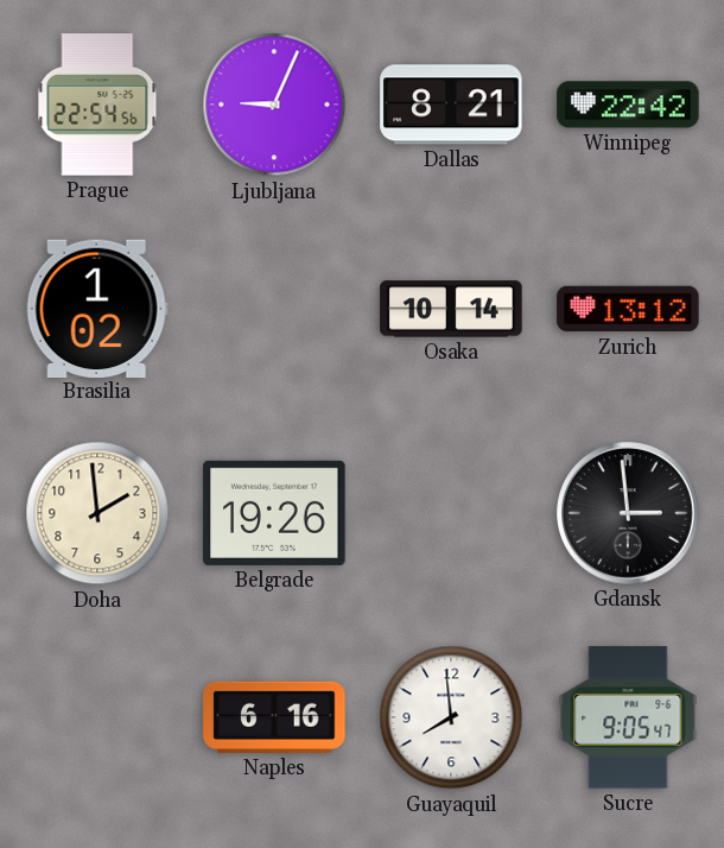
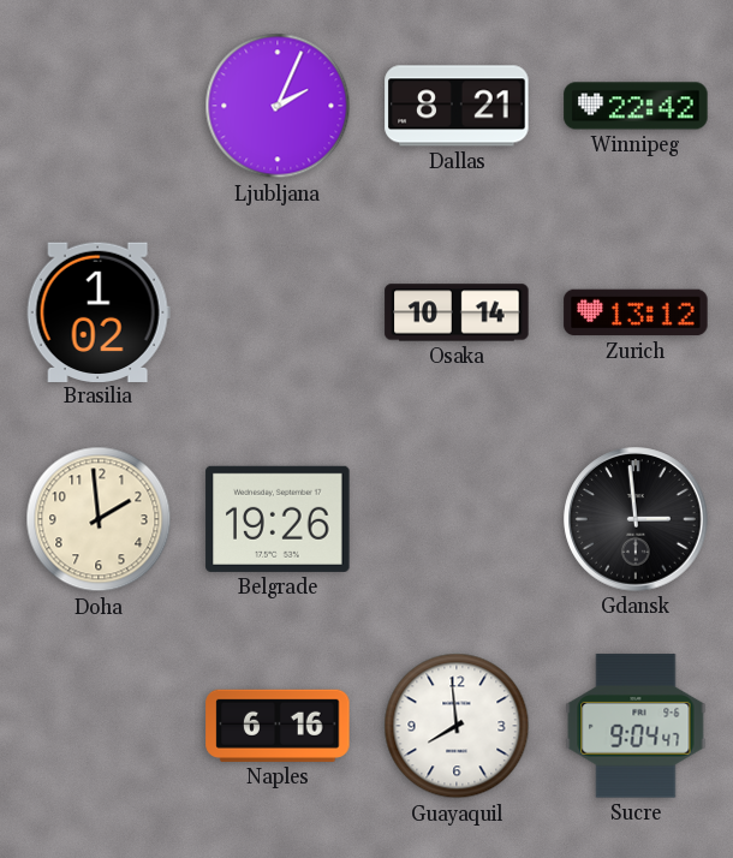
Prague: 22:54 -> none (97, 105)
Ljubljana: 9:04 -> 2:04 (278, 106)
Sucre: 9:05 -> 9:04 (636, 726)
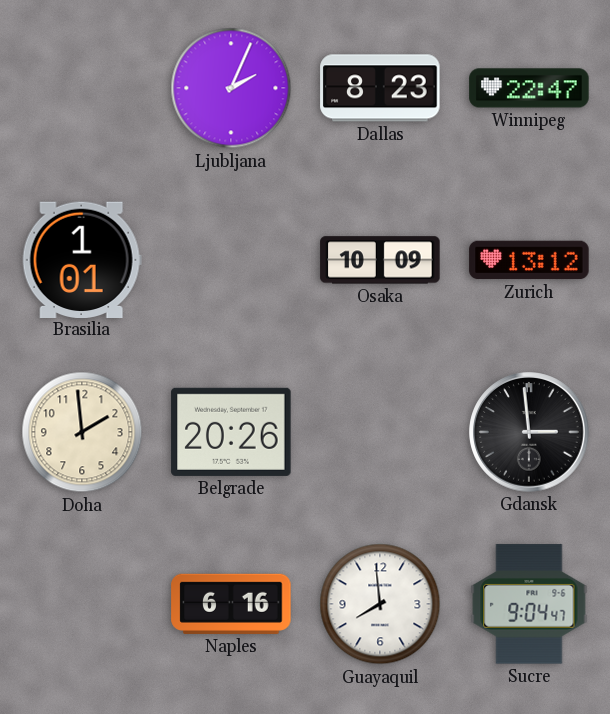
Dallas: 8:21 -> 8:23 (380, 88)
Winnipeg: 22:42 -> 22:47 (529, 88)
Brasilia: 1:02 -> 1:01 (82, 259)
Osaka: 10:14 -> 10:09 (380, 260)
Belgrade: 19:26 -> 20:26 (231, 432)
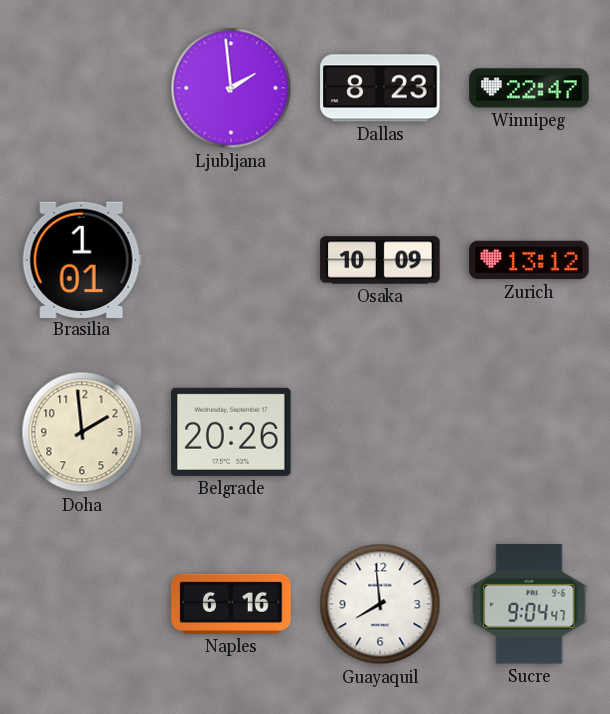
Ljubljana: 2:04 -> 1:59 (231, 88)
Gdansk: 2:59 -> none (529, 432)
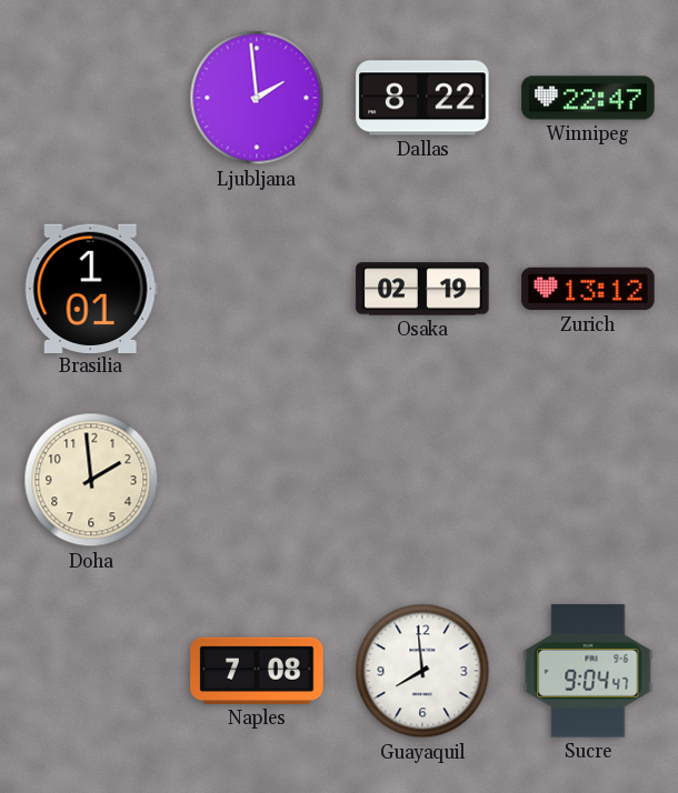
Dallas: 8:23 -> 8:22 (422, 98)
Osaka: 10:09 -> 02:19 (422, 289)
Belgrade: 20:26 -> none (231, 432)
Naples: 6:16 -> 7:08 (257, 671)
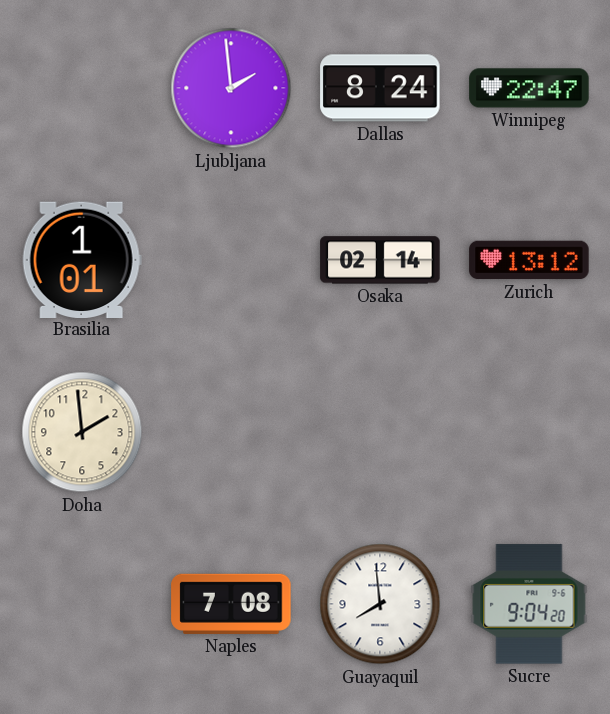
Dallas: 8:22 -> 8:24 (380, 88)
Osaka: 02:19 -> 02:14 (380, 260)
Sucre: 9:04:47 -> 9:04:20 (529, 604)
